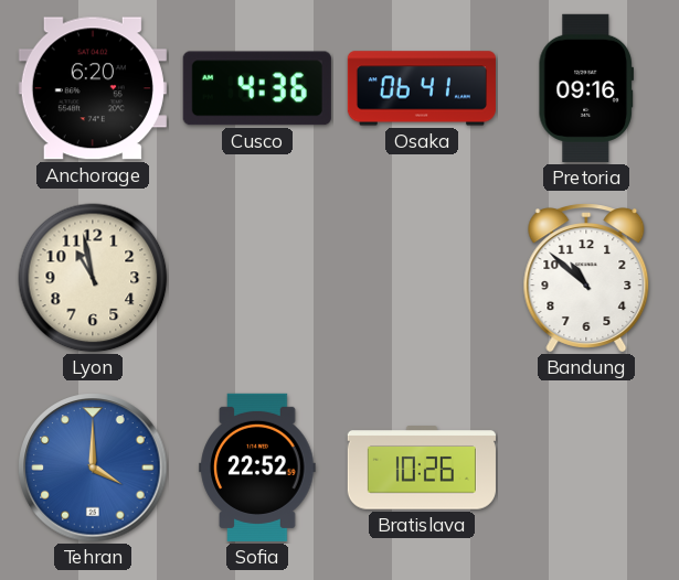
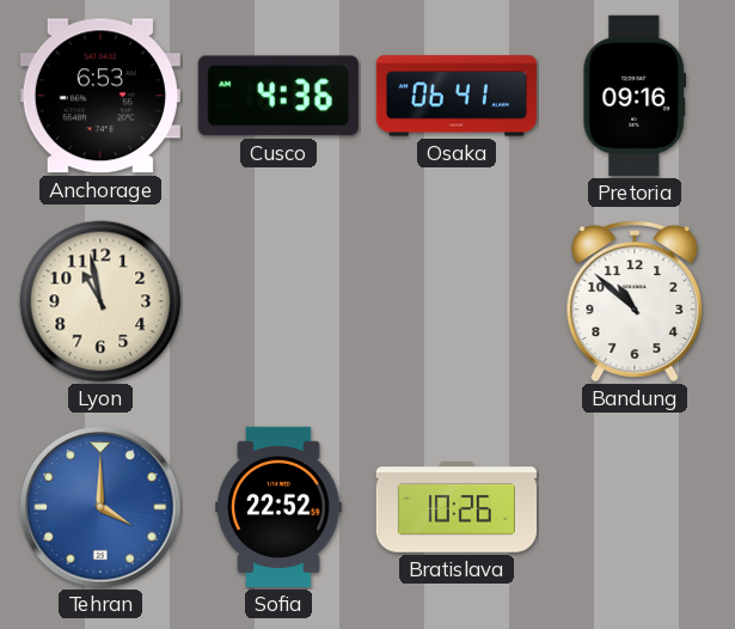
Anchorage: 6:20 -> 6:53 (100, 96)
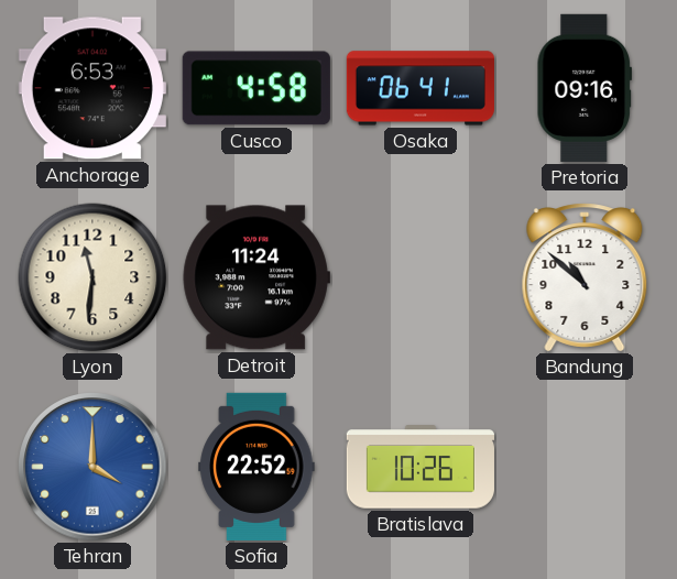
Cusco: 4:36 -> 4:58 (256, 88)
Lyon: 10:58 -> 11:31 (92, 277)
Detroit: none -> 11:24 (256, 277)
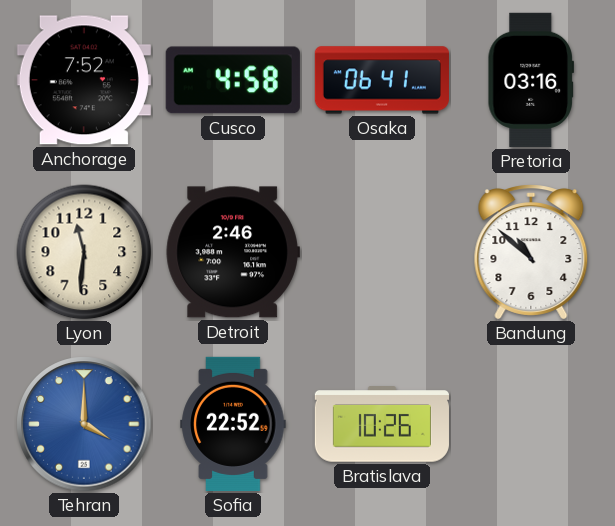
Anchorage: 6:53 -> 7:52 (84, 80)
Pretoria: 09:16 -> 03:16 (530, 80)
Detroit: 11:24 -> 2:46 (233, 252)
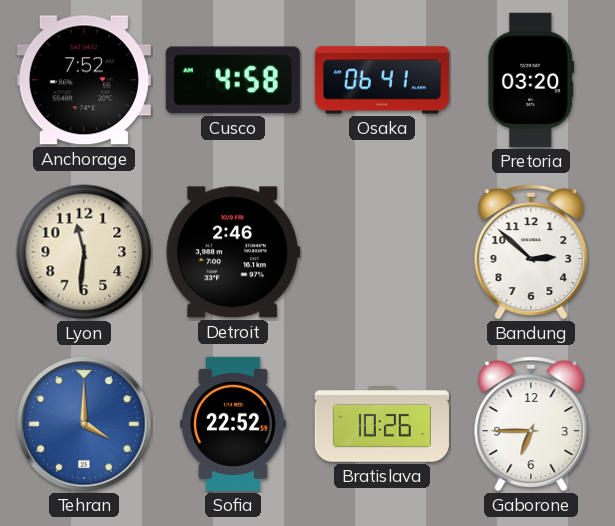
Pretoria: 03:16 -> 03:20 (530, 80)
Bandung: 10:52 -> 2:52 (531, 252)
Gaborone: none -> 6:45 (531, 424)
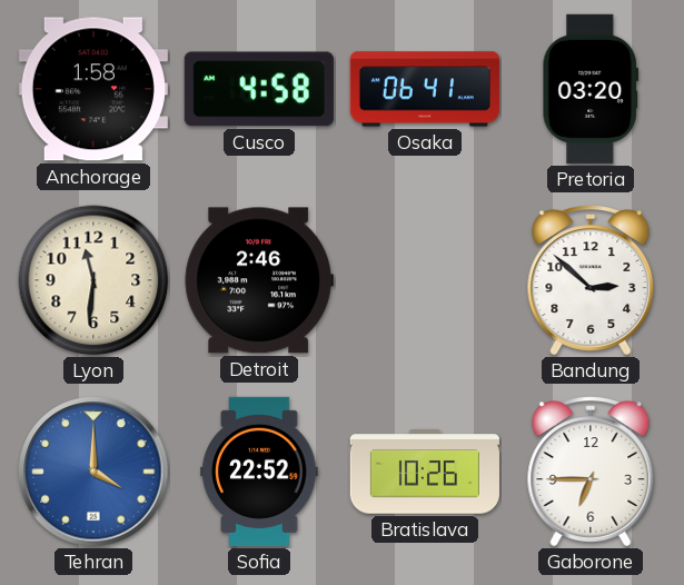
Anchorage: 7:52 -> 1:58 (93, 89)
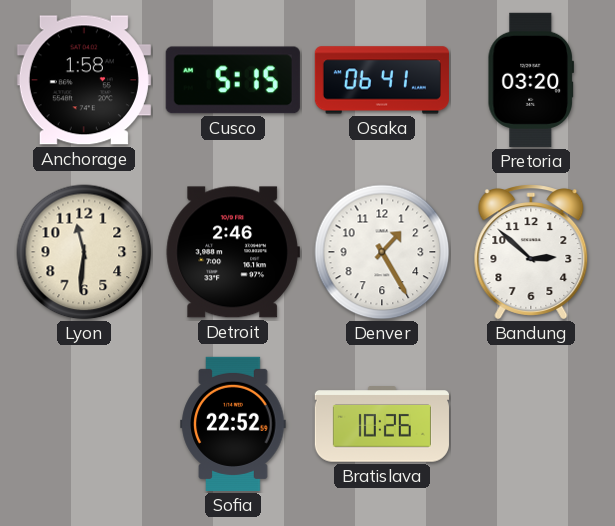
Cusco: 4:58 -> 5:15 (233, 80)
Denver: none -> 1:25 (382, 252)
Tehran: 4:00 -> none (93, 472)
Gaborone: 6:45 -> none (591, 472)
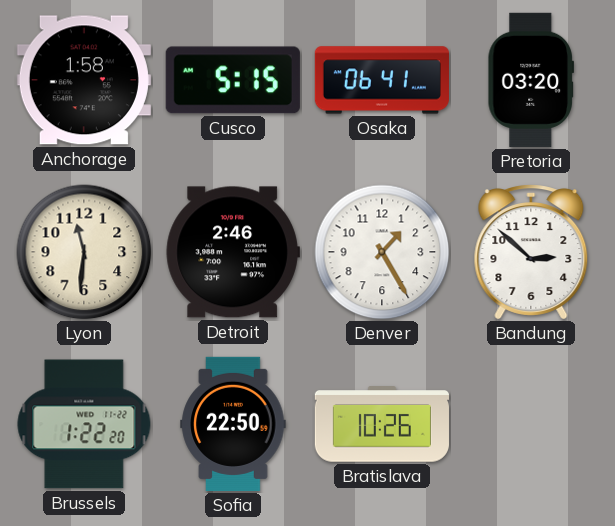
Brussels: none -> 1:22 (84, 424)
Sofia: 22:52 -> 22:50 (233, 424)
